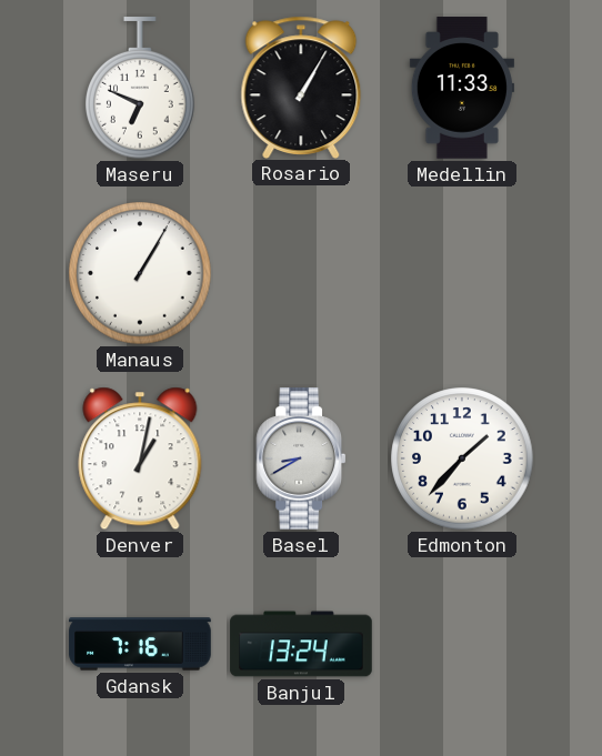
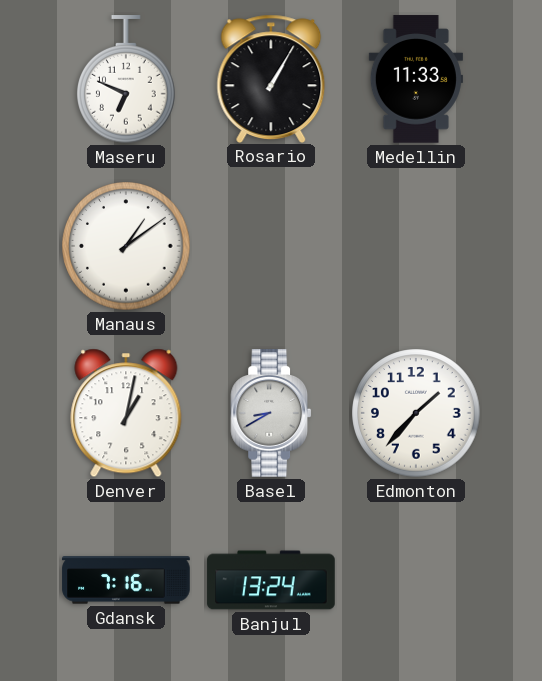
Manaus: 1:05 -> 1:09 (126, 246)
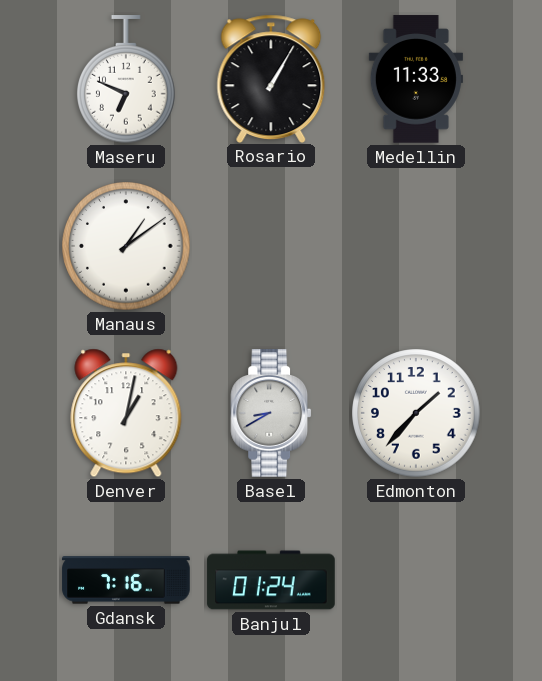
Banjul: 13:24 -> 01:24 (271, 580)
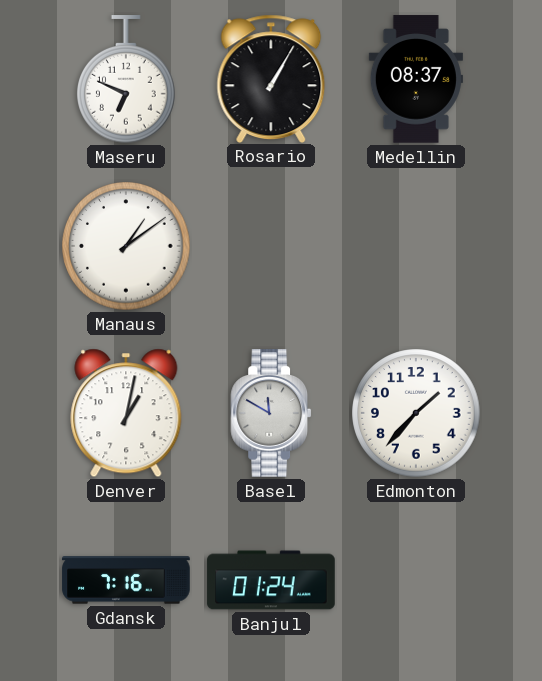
Medellin: 11:33 -> 08:37 (416, 79)
Basel: 8:40 -> 11:50 (271, 413)
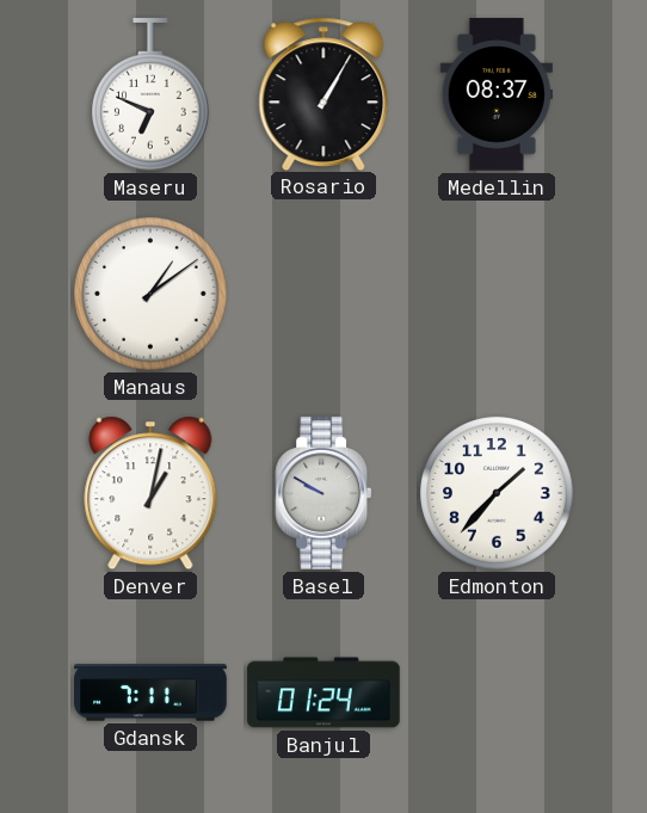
Basel: 11:50 -> 9:50 (323, 493)
Gdansk: 7:16 -> 7:11 (150, 692)
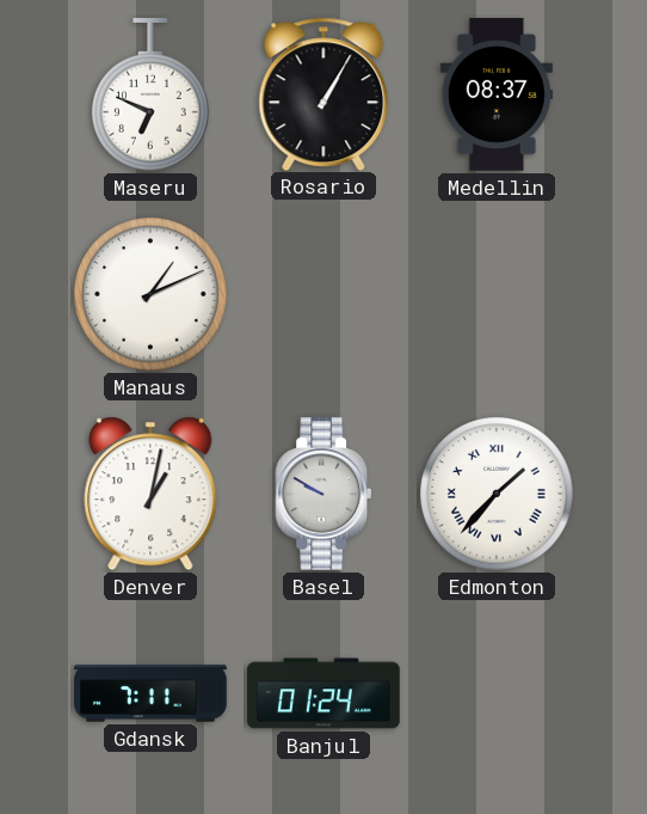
Manaus: 1:09 -> 1:11 (150, 294)
Edmonton numerals: Arabic -> Roman (497, 494)
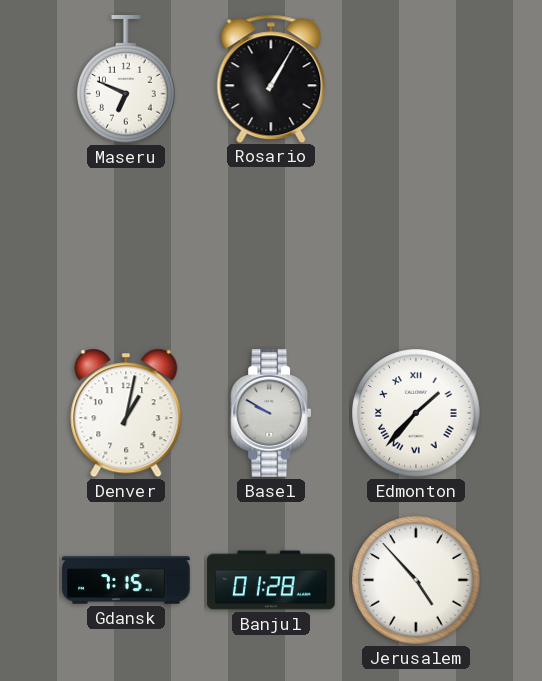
Medellin: 08:37 -> none (497, 94)
Manaus: 1:11 -> none (150, 294)
Gdansk: 7:11 -> 7:15 (126, 580)
Banjul: 01:24 -> 01:28 (271, 580)
Jerusalem: none -> 4:53 (416, 580)
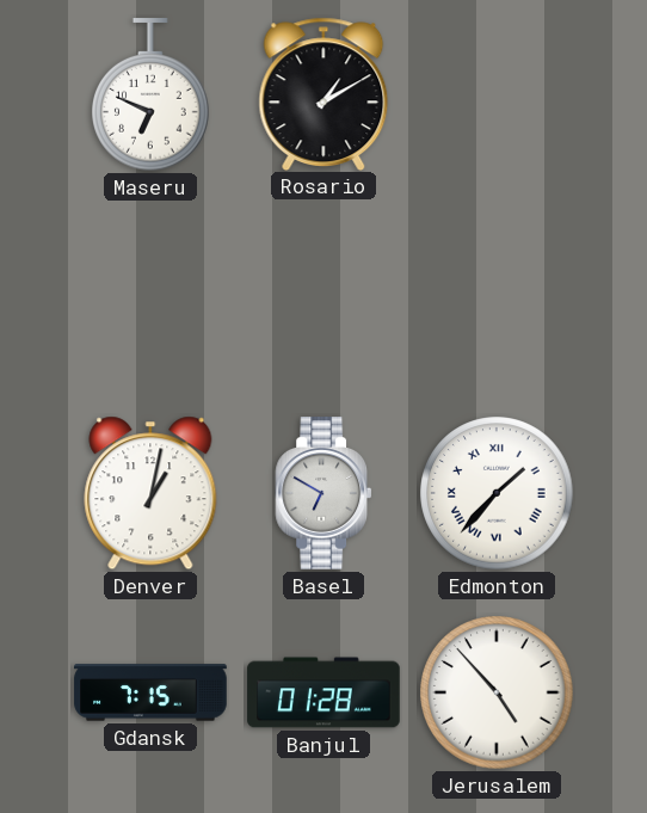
Rosario: 1:05 -> 1:10 (323, 93)
Basel: 9:50 -> 6:50 (323, 493)
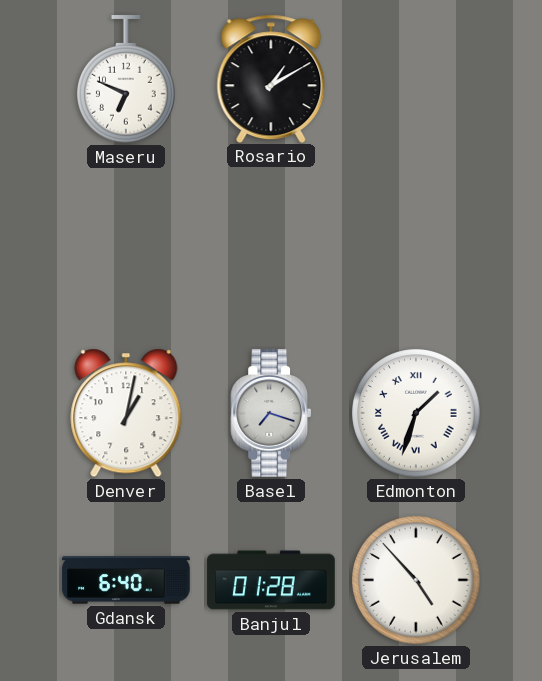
Basel: 6:50 -> 7:18 (271, 413)
Edmonton: 1:37 -> 1:33 (416, 413)
Gdansk: 7:15 -> 6:40 (126, 580)
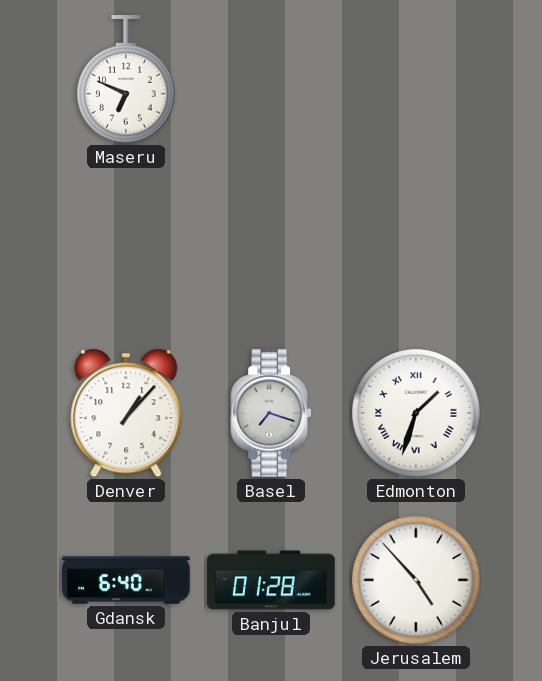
Rosario: 1:10 -> none (271, 78)
Denver: 1:02 -> 1:07 (126, 413)
